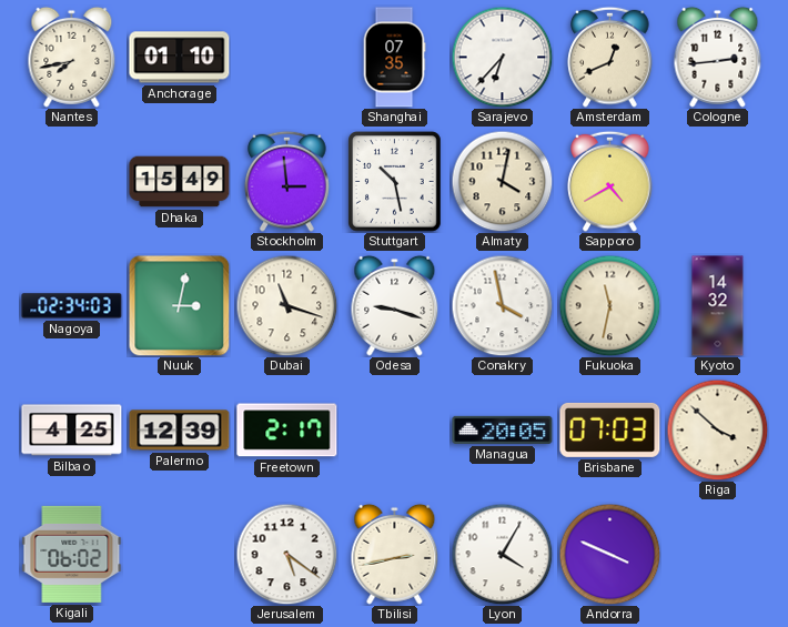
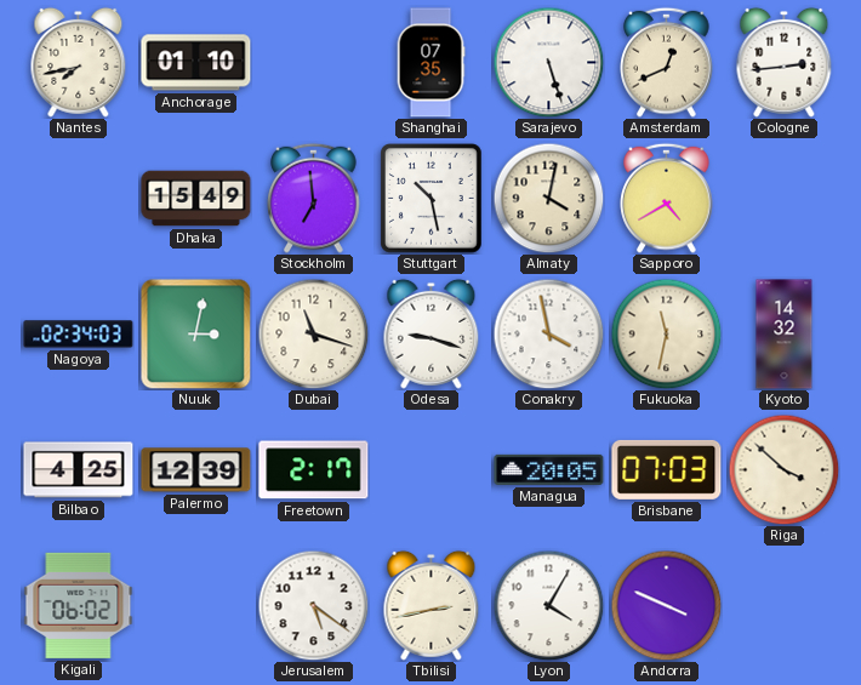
Sarajevo: 6:37 -> 5:27 (548, 62)
Stockholm: 2:59 -> 6:59 (314, 198)
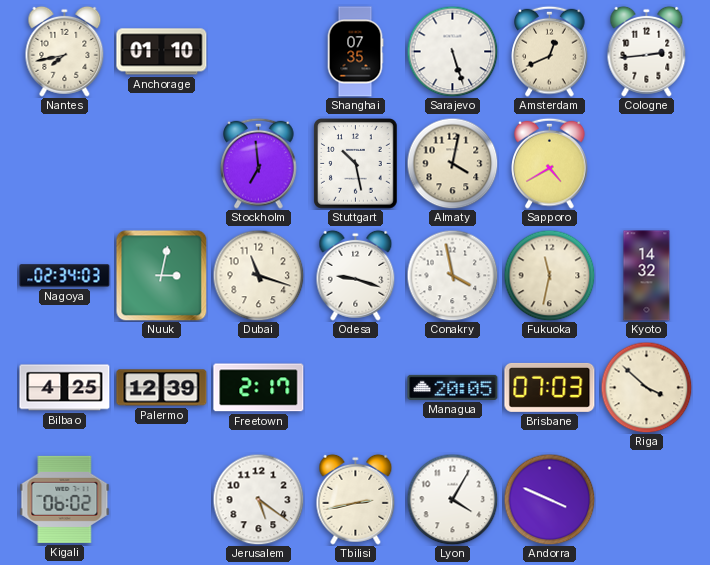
Dhaka: 15:49 -> none (196, 199)
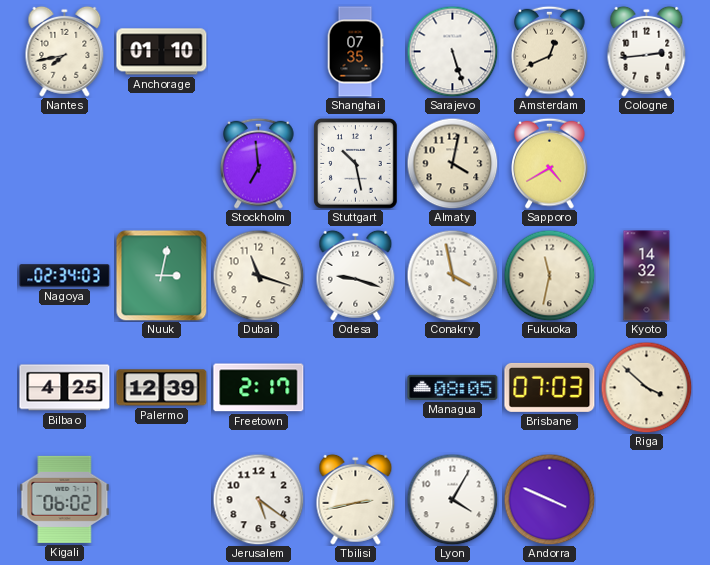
Managua: 20:05 -> 08:05 (453, 387)
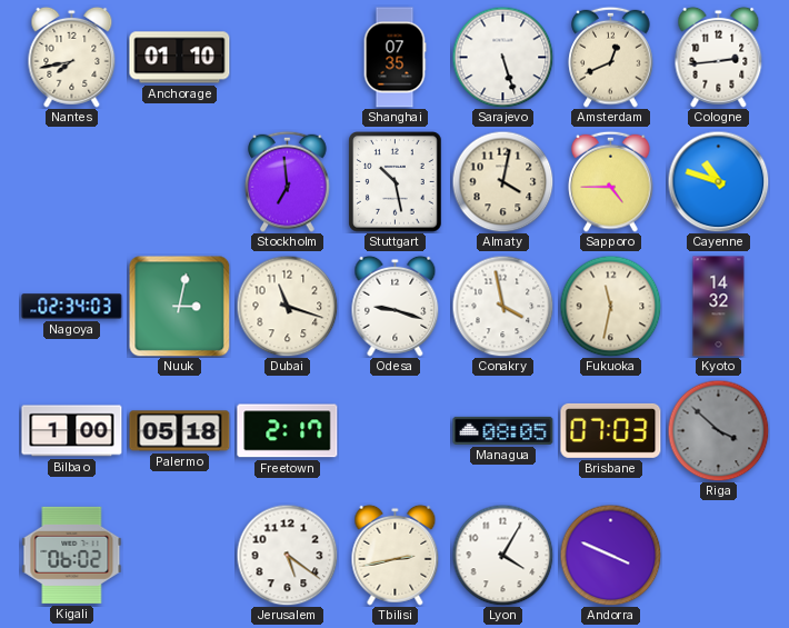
Sapporo: 4:40 -> 4:45 (611, 181)
Cayenne: none -> 10:48 (718, 181)
Bilbao: 4:25 -> 1:00 (72, 431)
Palermo: 12:39 -> 05:18 (180, 431)
Riga dial: cream -> grey (718, 430)
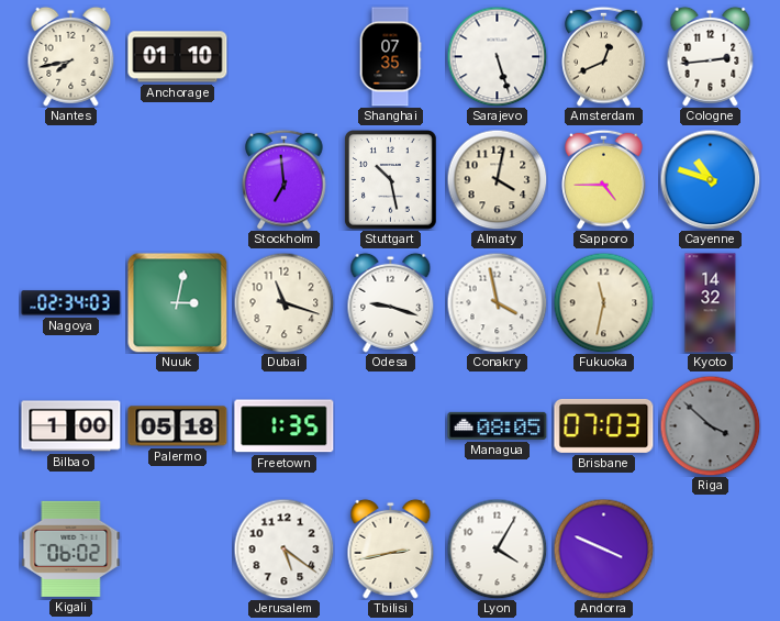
Freetown: 2:17 -> 1:35 (285, 426)
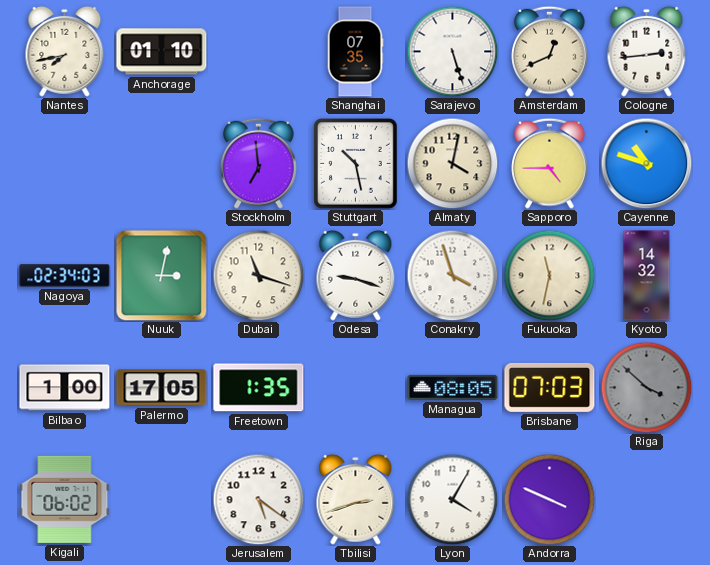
Conakry: 3:58 -> 3:57 (452, 275)
Palermo: 05:18 -> 17:05 (162, 388)
Tbilisi: 2:43 -> 2:42 (356, 499)
